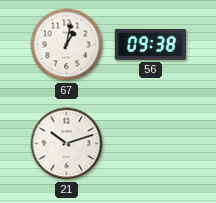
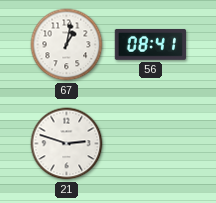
56: 09:38 -> 08:41 (150, 44)
21: 10:12 -> 2:48 (67, 144)
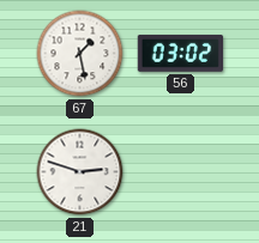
67: 1:02 -> 1:28 (80, 54)
56: 08:41 -> 03:02 (180, 53)
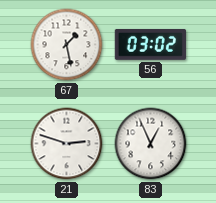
83: none -> 12:56 (151, 144)
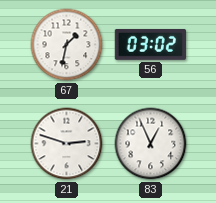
67: 1:28 -> 1:32 (67, 45)
